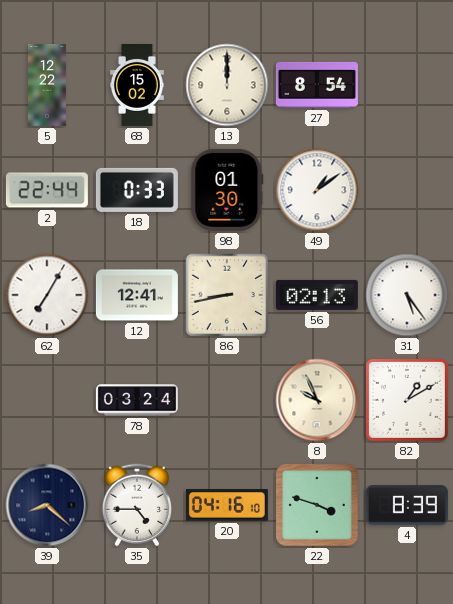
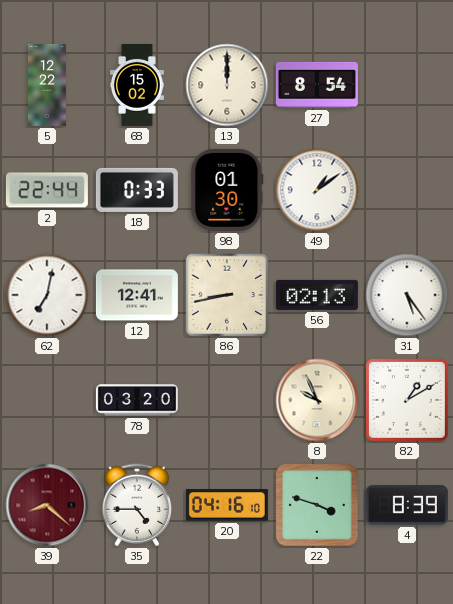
62: 7:05 -> 7:02 (47, 295)
78: 03:24 -> 03:20 (137, 400)
39 dial: navy -> burgundy (47, 505)
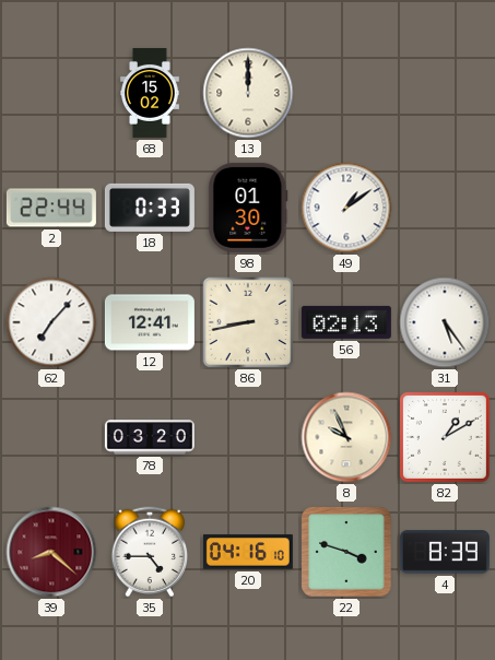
5: 12:22 -> none (48, 85)
27: 8:54 -> none (317, 85)
62: 7:02 -> 7:07 (51, 322)
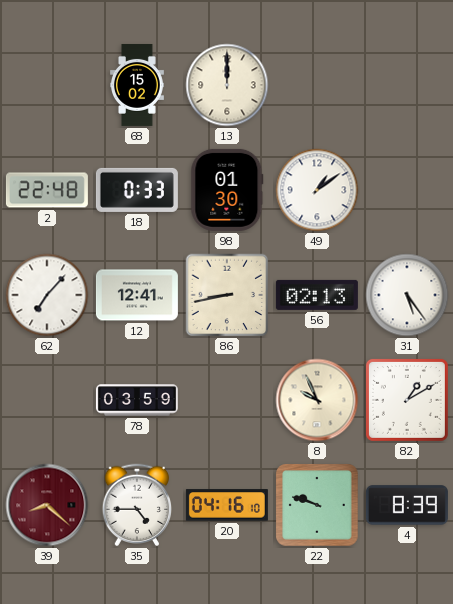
2: 22:44 -> 22:48 (47, 190)
78: 03:20 -> 03:59 (137, 400)
22: 3:48 -> 9:48 (317, 505)
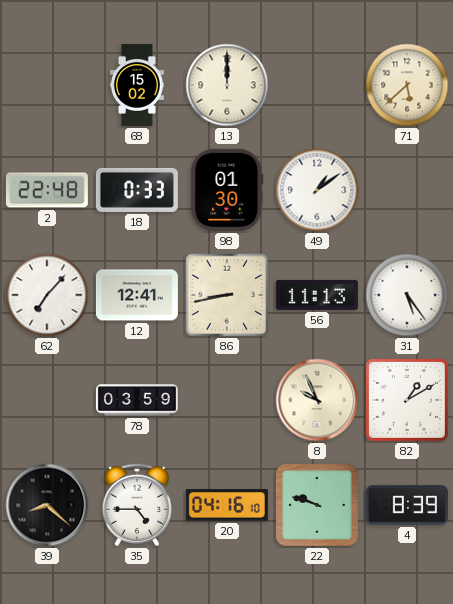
71: none -> 5:38 (407, 85)
56: 02:13 -> 11:13 (317, 295)
39 dial: burgundy -> black (47, 505)
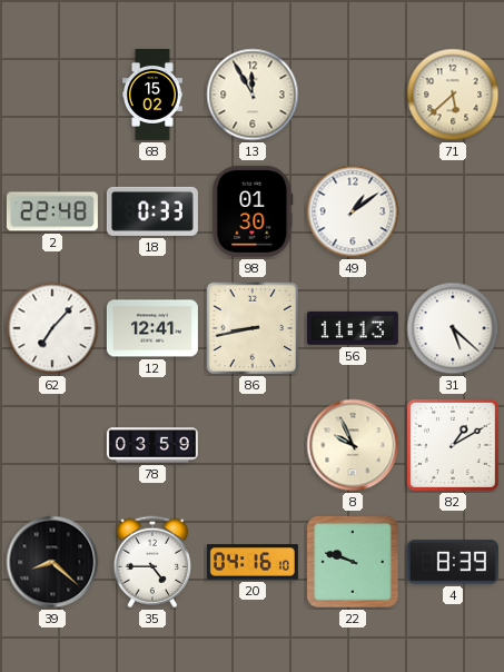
13: 12:00 -> 11:55 (253, 95)
31: 5:24 -> 5:22 (453, 328)
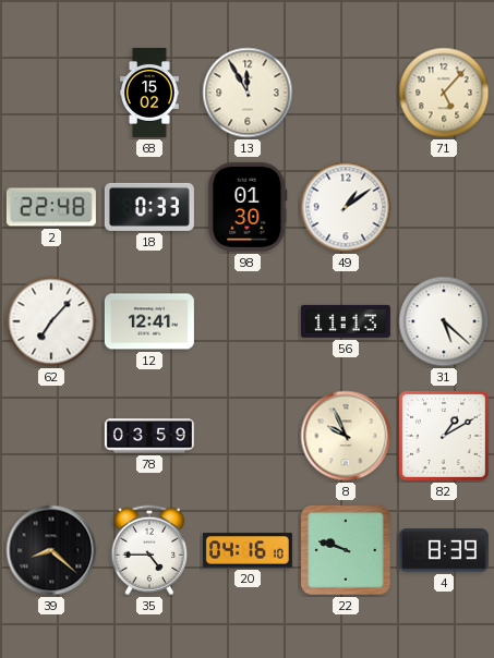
71: 5:38 -> 5:07 (444, 93)
86: 8:43 -> none (253, 328)
